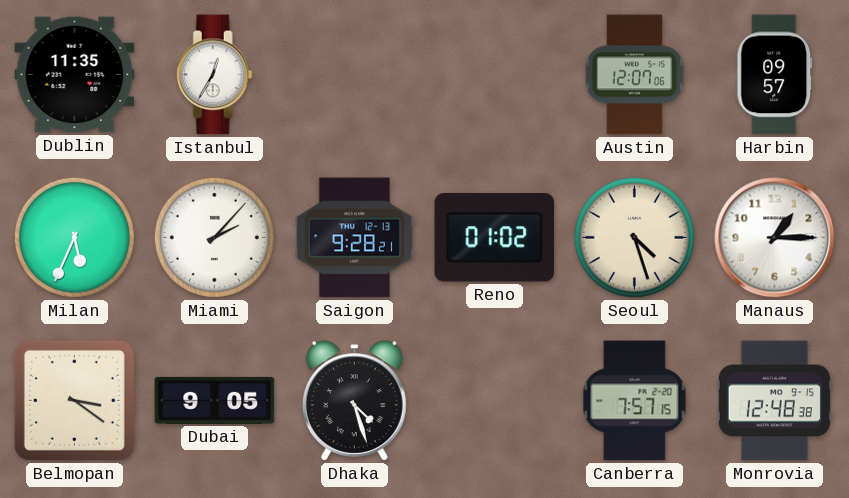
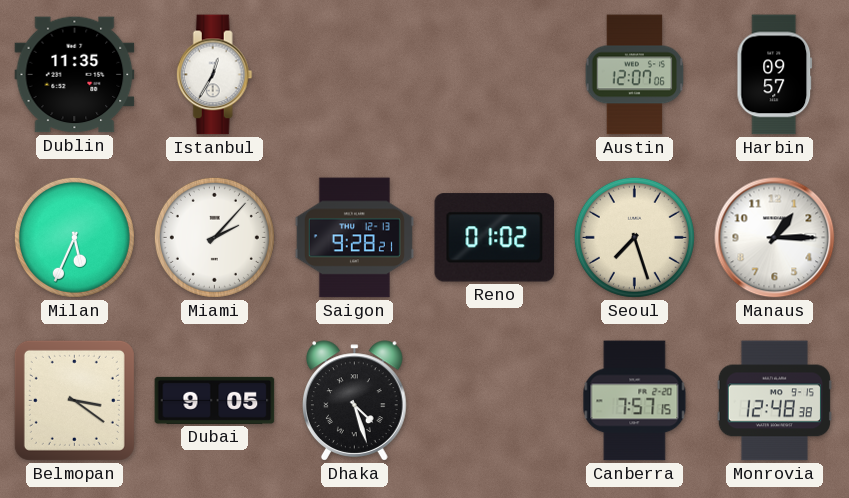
Seoul: 4:27 -> 7:27 (634, 237)
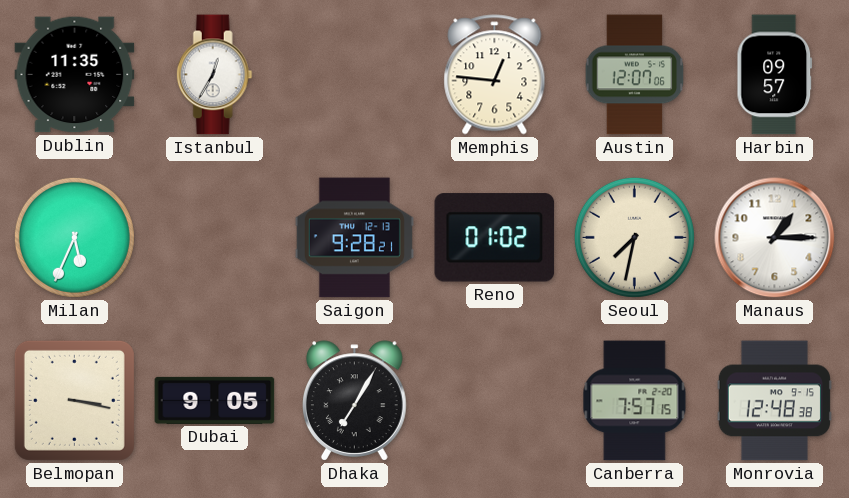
Memphis: none -> 12:46 (495, 75)
Miami: 2:07 -> none (214, 237)
Seoul: 7:27 -> 7:32 (634, 237)
Belmopan: 3:21 -> 3:17 (74, 400)
Dhaka: 4:27 -> 7:05 (355, 401)
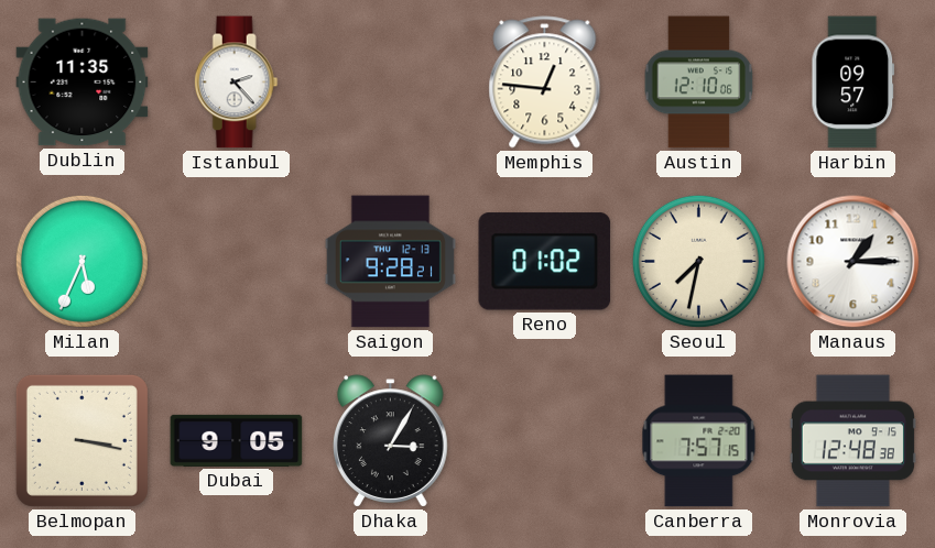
Istanbul: 12:35 -> 2:23 (236, 83)
Austin: 12:07 -> 12:10 (699, 83)
Dhaka: 7:05 -> 3:05 (391, 441)
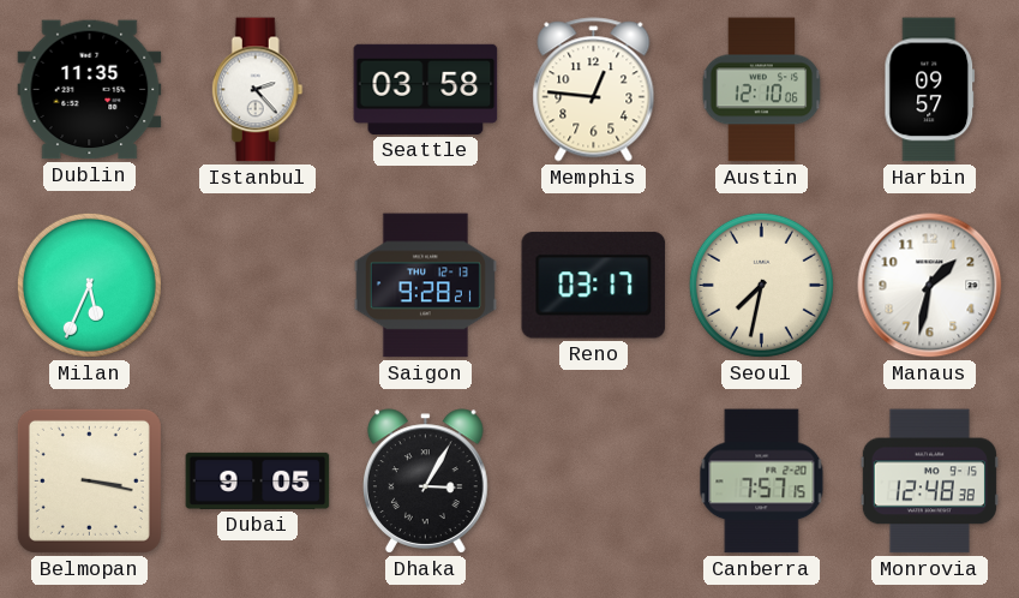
Seattle: none -> 03:58 (426, 89)
Reno: 01:02 -> 03:17 (594, 286)
Manaus: 1:15 -> 1:32 (930, 286)
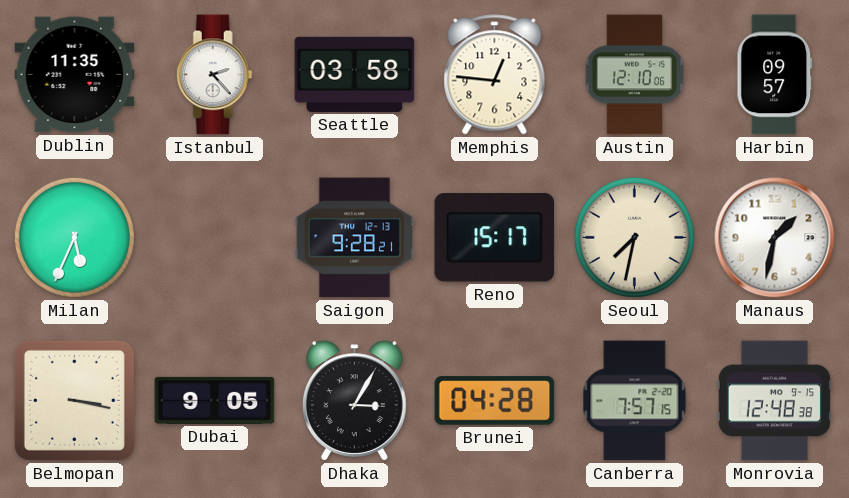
Reno: 03:17 -> 15:17 (495, 238)
Brunei: none -> 04:28 (495, 401)
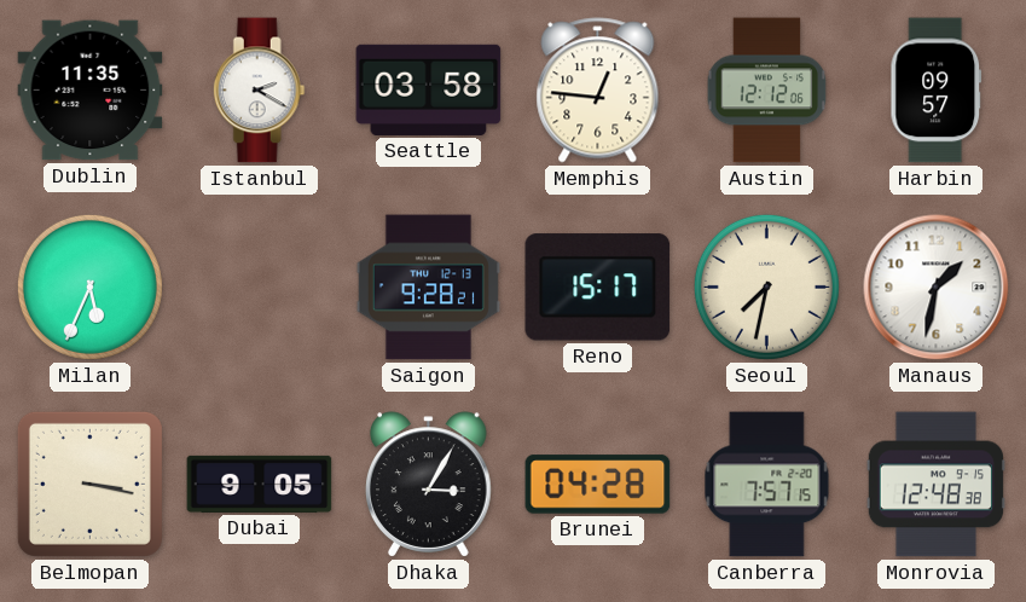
Istanbul: 2:23 -> 2:20 (259, 91)
Austin: 12:10 -> 12:12 (767, 91)
